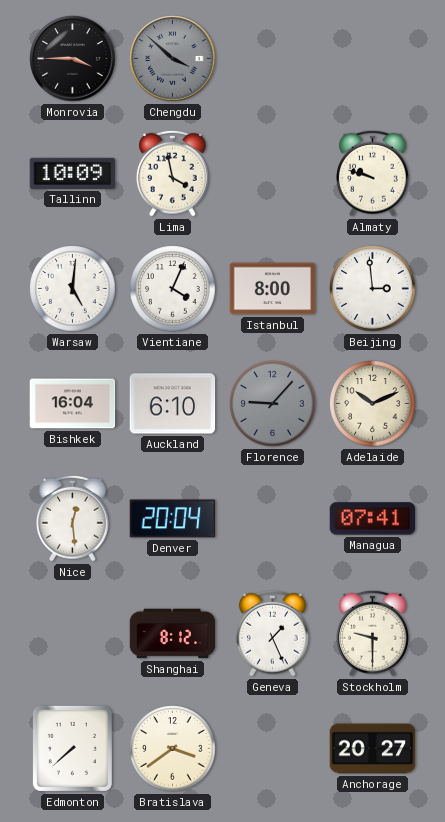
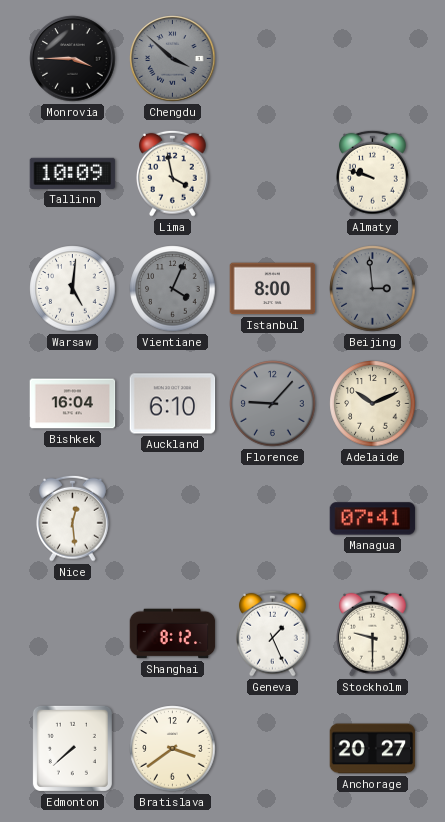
Vientiane dial: white -> grey (173, 289)
Beijing dial: white -> grey (373, 289)
Denver: 20:04 -> none (173, 519)
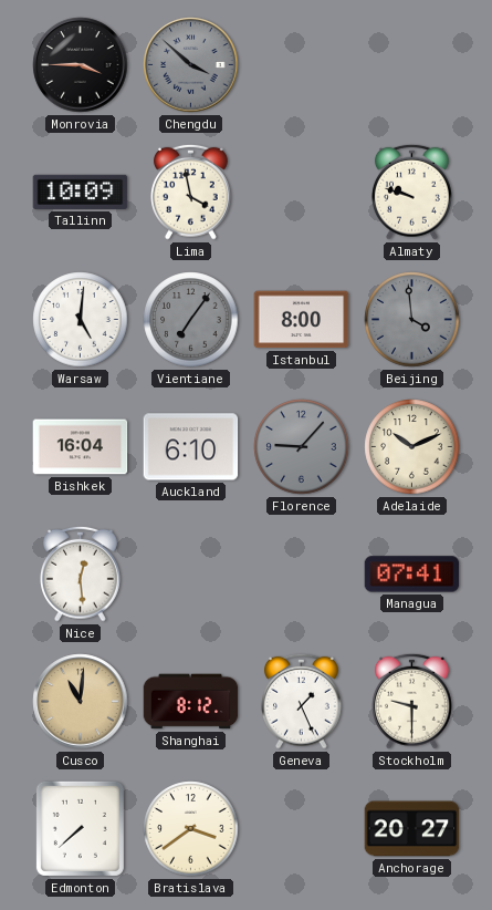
Vientiane: 4:04 -> 7:06 (191, 320)
Beijing: 2:59 -> 3:59 (412, 320)
Cusco: none -> 11:01 (81, 702)
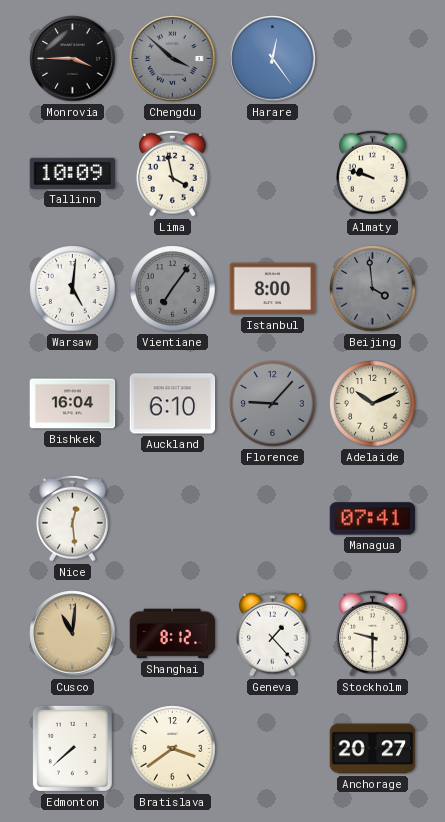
Harare: none -> 12:24 (273, 59)
Geneva: 1:26 -> 1:23 (273, 633)
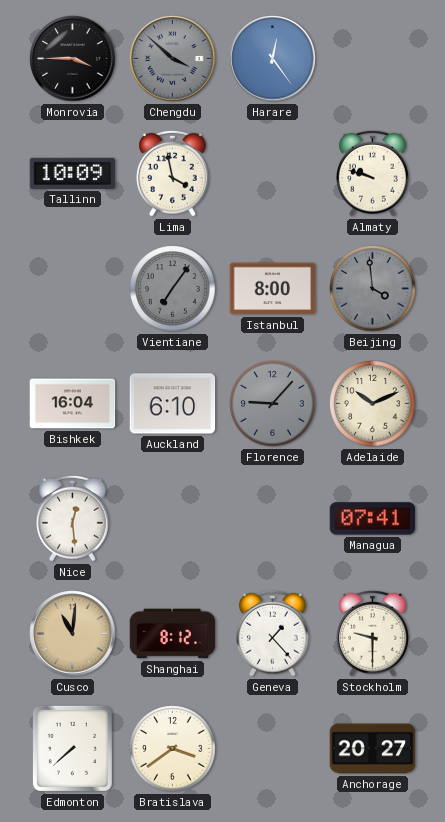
Warsaw: 5:01 -> none (73, 289)
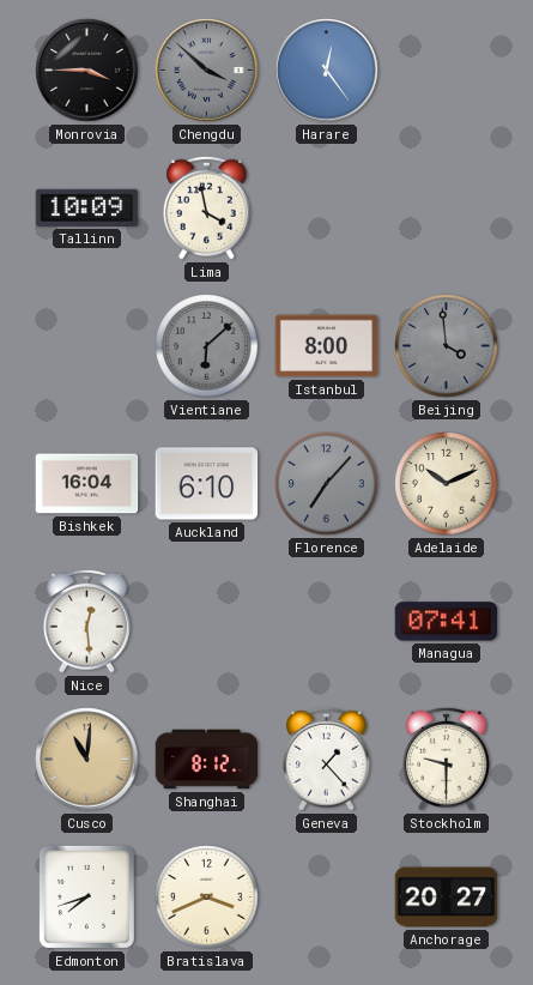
Almaty: 9:48 -> none (373, 173)
Vientiane: 7:06 -> 6:08 (207, 346)
Florence: 9:07 -> 7:07 (327, 484)
Edmonton: 7:38 -> 7:42 (86, 896)
Bratislava: 3:39 -> 3:41 (207, 898)
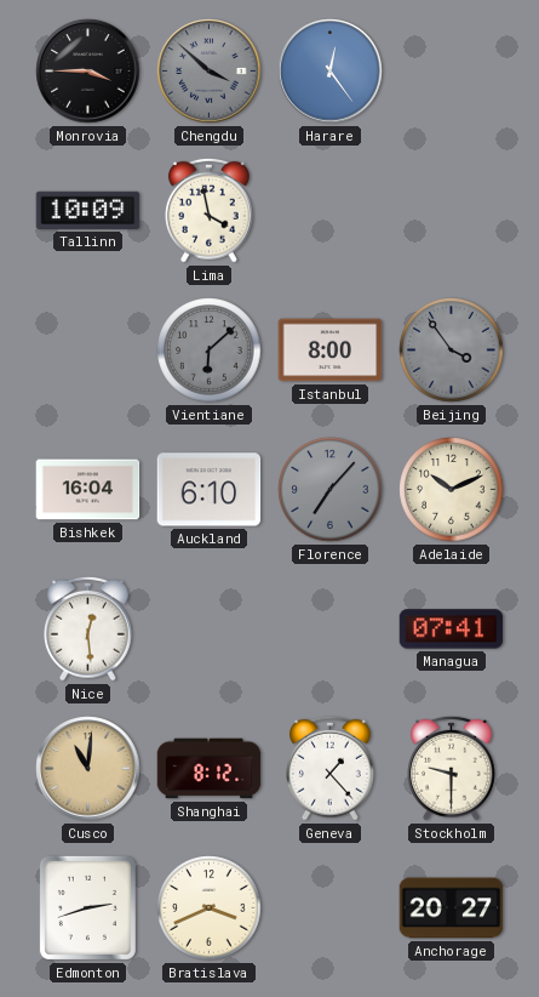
Beijing: 3:59 -> 3:54 (452, 351)
Edmonton: 7:42 -> 2:42 (87, 907)
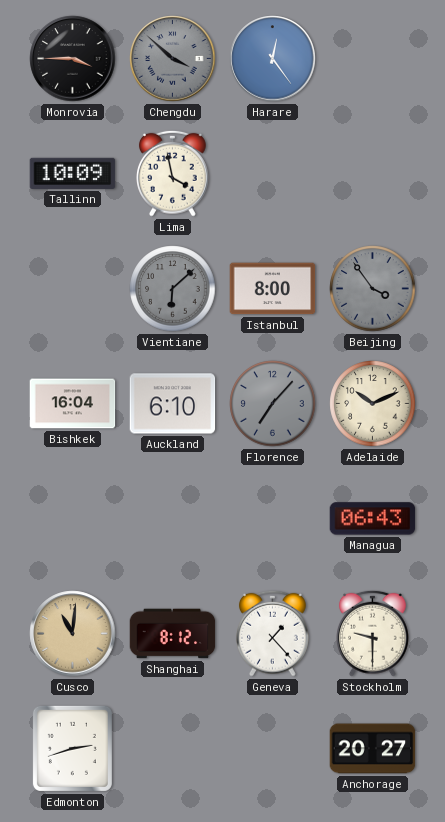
Nice: 12:29 -> none (88, 628)
Managua: 07:41 -> 06:43 (373, 519)
Bratislava: 3:41 -> none (210, 908)
